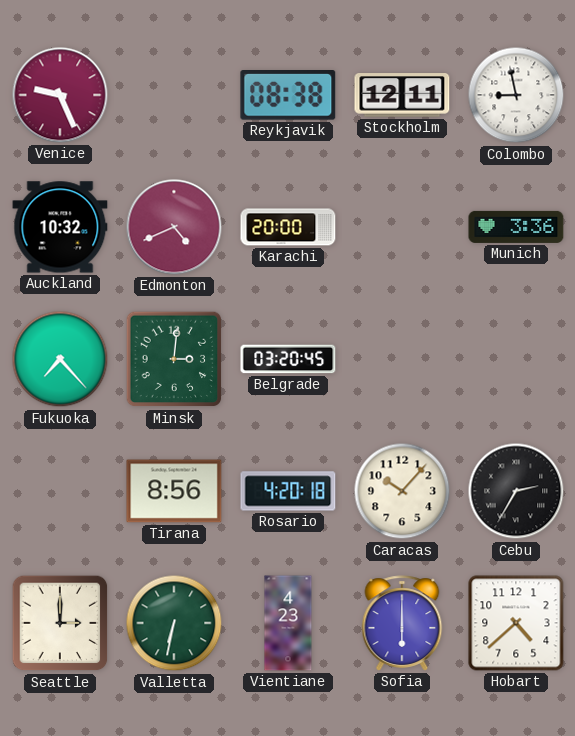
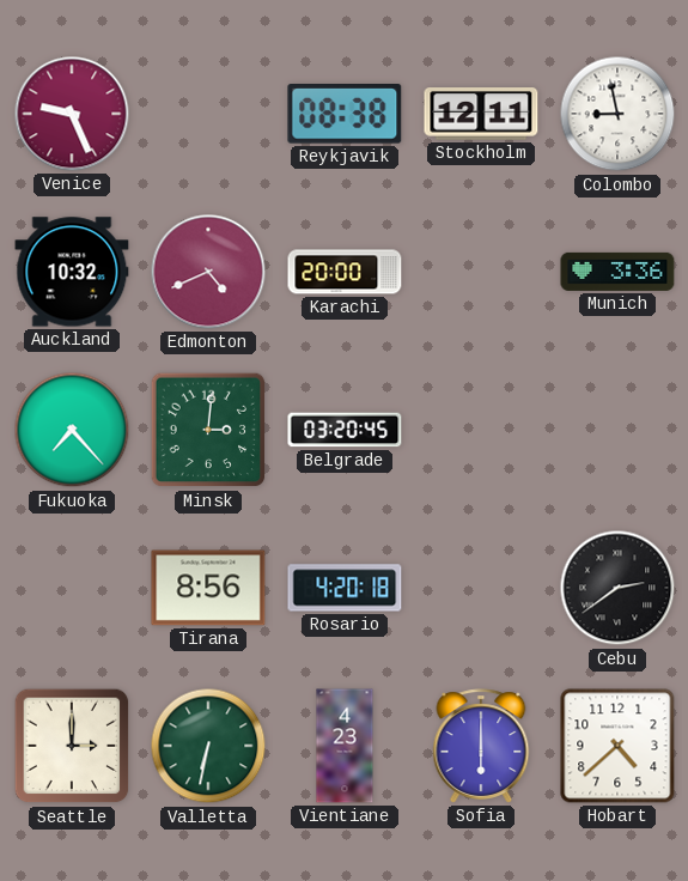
Caracas: 10:07 -> none (402, 491)
Cebu: 2:35 -> 2:39 (617, 588)
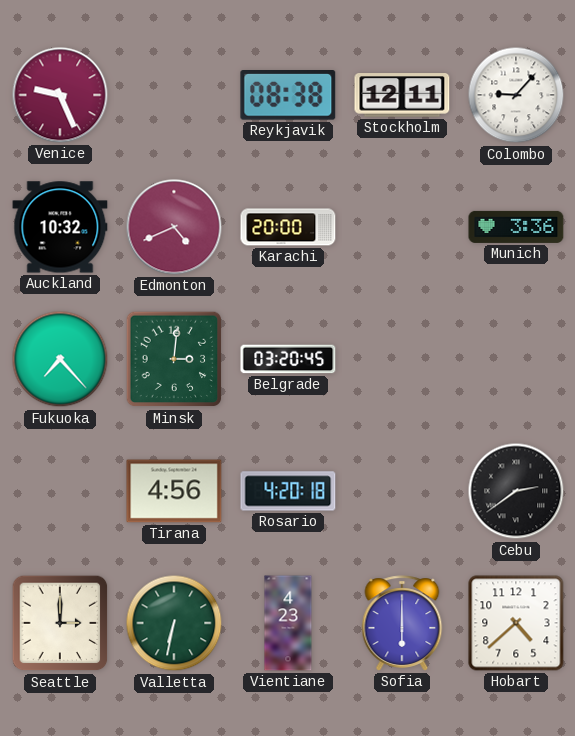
Colombo: 8:58 -> 9:07 (516, 95)
Tirana: 8:56 -> 4:56 (174, 491)
